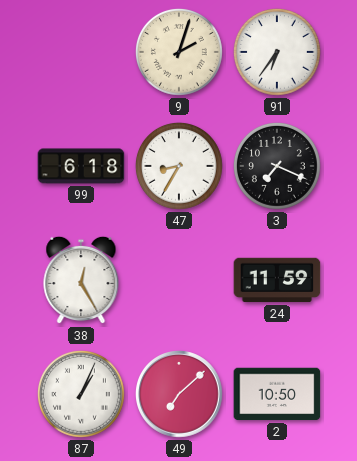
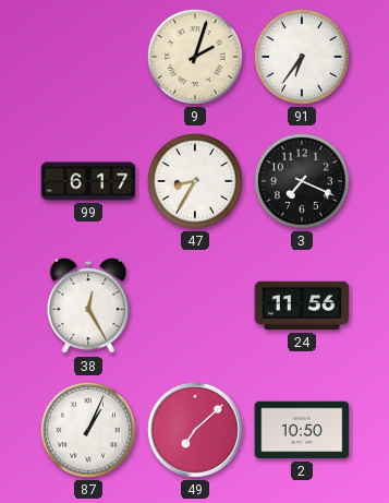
99: 6:18 -> 6:17 (88, 181)
24: 11:59 -> 11:56 (302, 306)
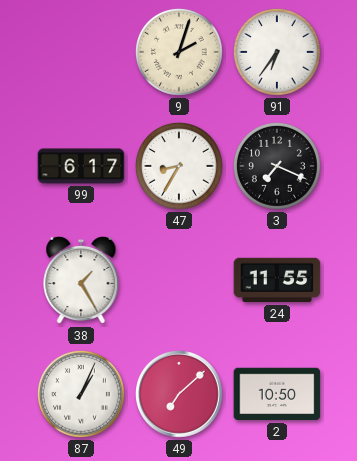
38: 12:25 -> 1:25 (81, 280)
24: 11:56 -> 11:55 (277, 280)
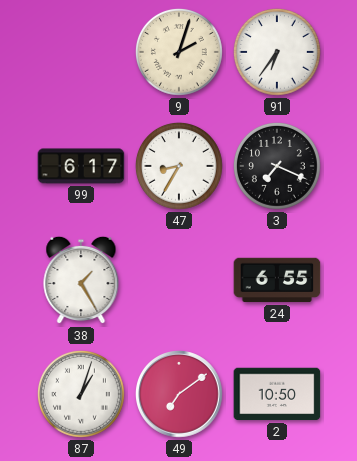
24: 11:55 -> 6:55 (277, 280)
87: 1:04 -> 1:03 (81, 394)
49: 7:08 -> 7:09 (180, 395)
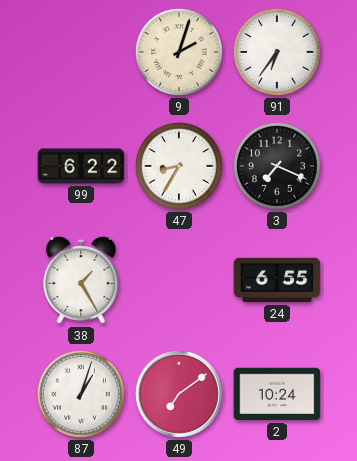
99: 6:17 -> 6:22 (81, 166)
2: 10:50 -> 10:24 (277, 394)
